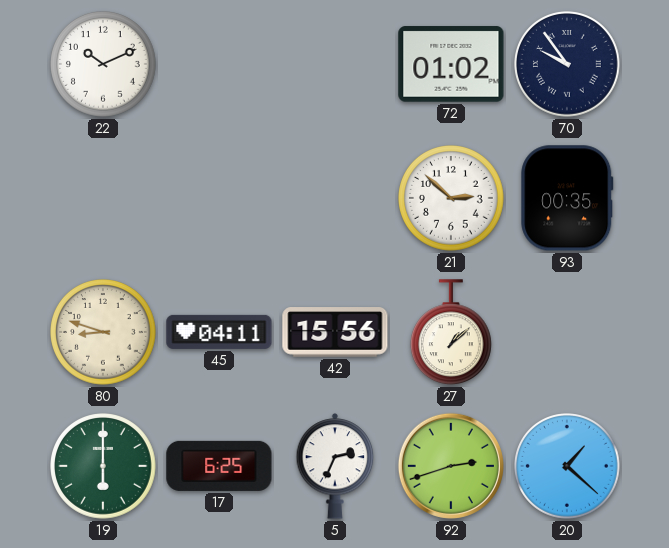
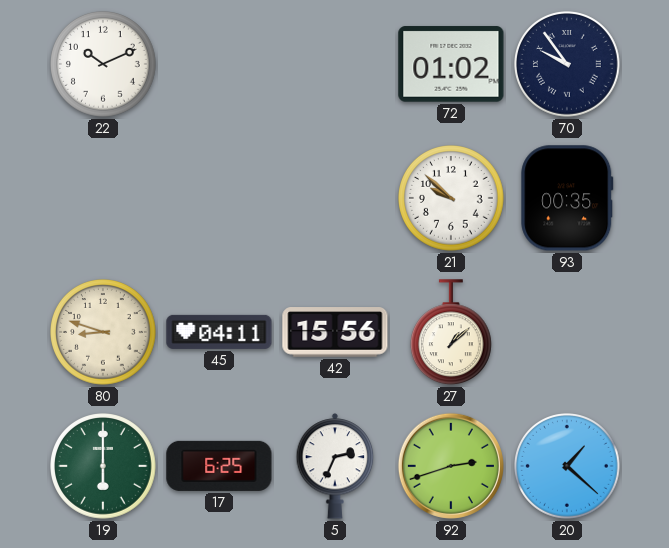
21: 2:52 -> 9:52 (452, 199)
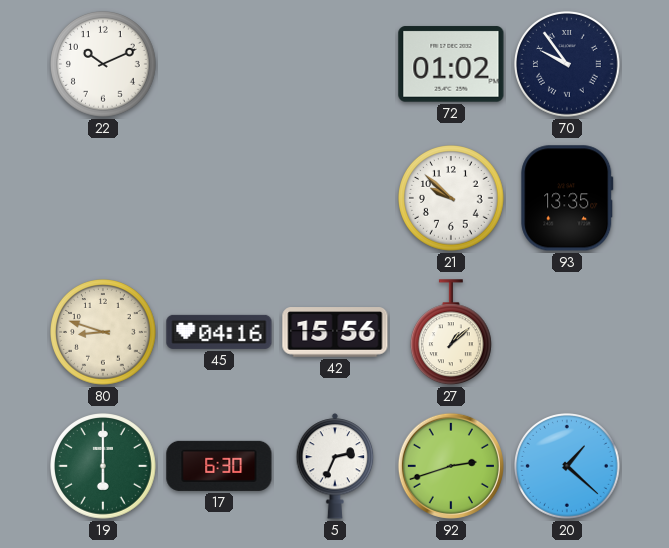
93: 00:35 -> 13:35 (567, 198)
45: 04:11 -> 04:16 (219, 332)
17: 6:25 -> 6:30 (219, 466)
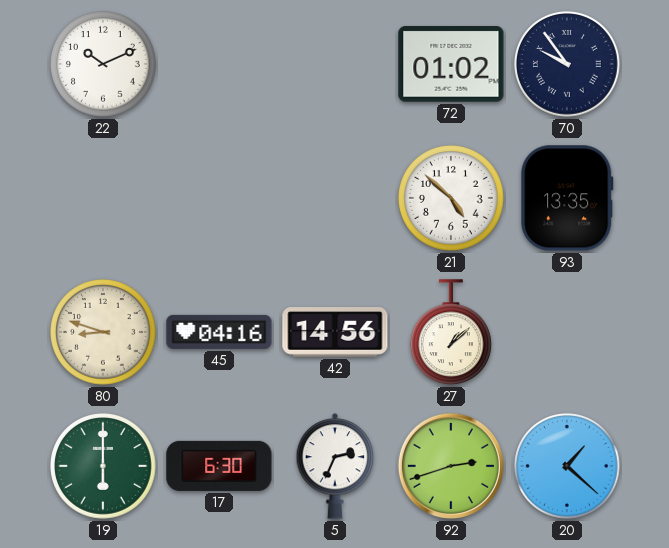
21: 9:52 -> 4:52 (452, 199)
42: 15:56 -> 14:56 (335, 332)
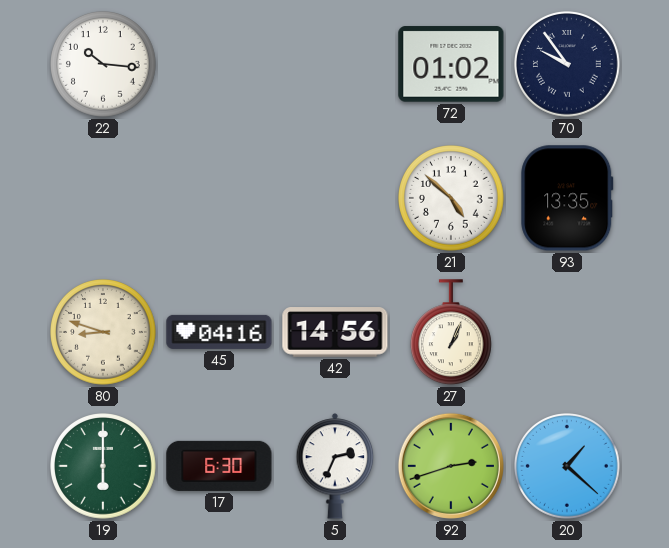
22: 10:11 -> 10:16 (104, 65)
27: 1:08 -> 1:04 (451, 333)
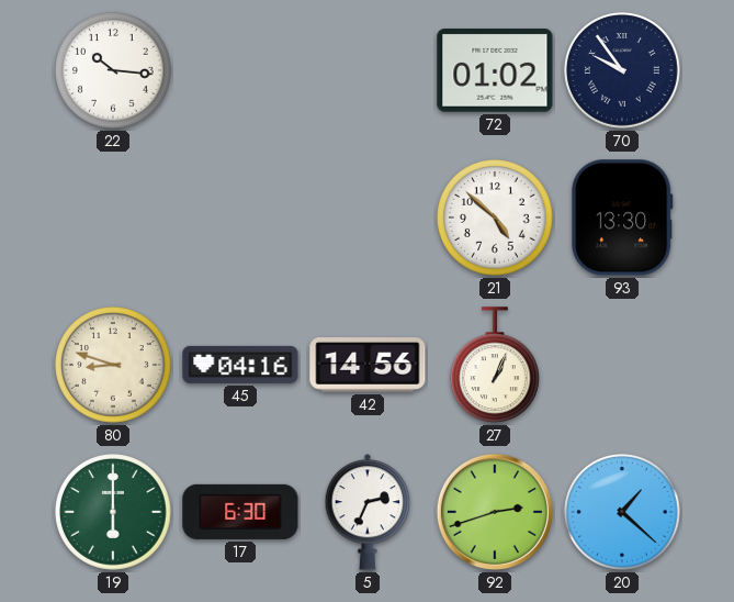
93: 13:35 -> 13:30 (622, 218)
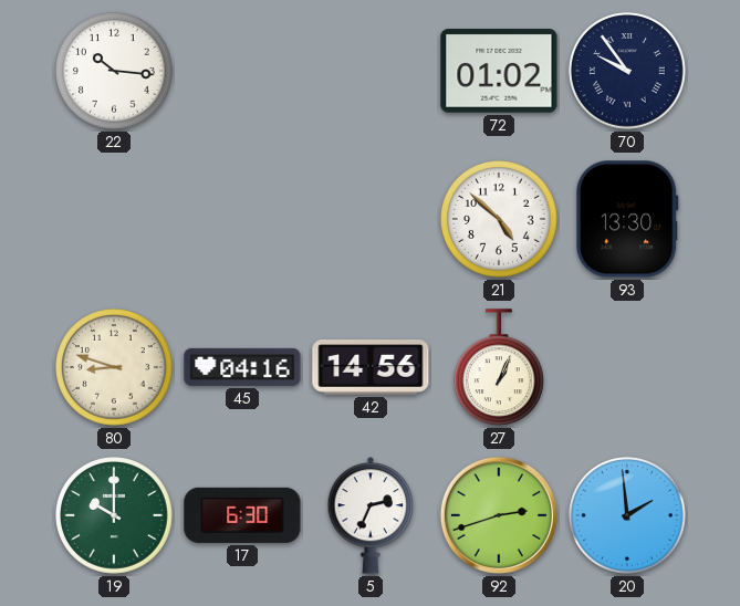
19: 6:00 -> 10:00 (115, 516)
20: 1:22 -> 1:59 (628, 516)
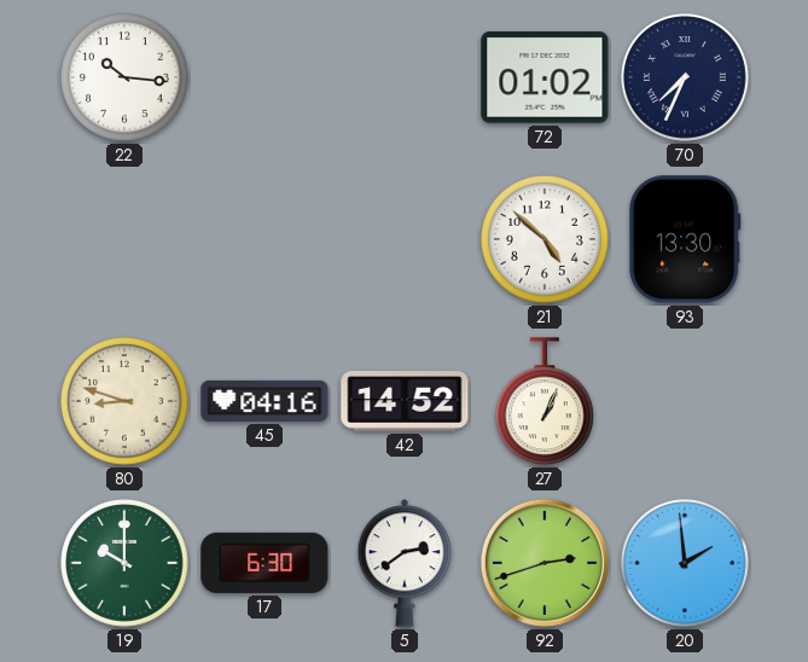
70: 9:54 -> 7:34 (686, 79)
42: 14:56 -> 14:52 (405, 401)
5: 2:34 -> 2:39 (405, 563)
